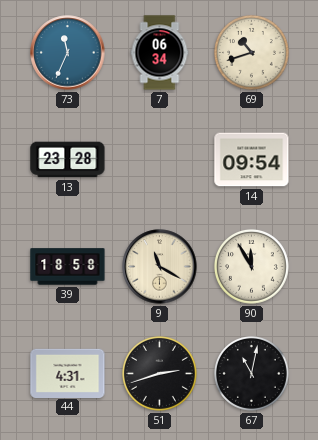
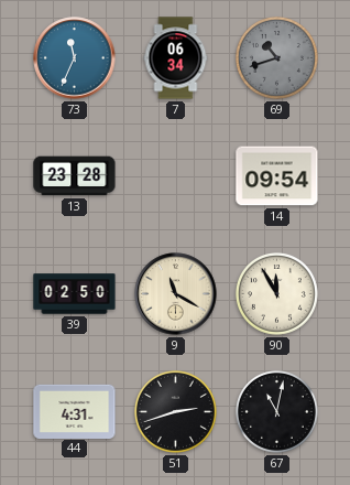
69 dial: cream -> grey (276, 57)
39: 18:58 -> 02:50 (75, 294)
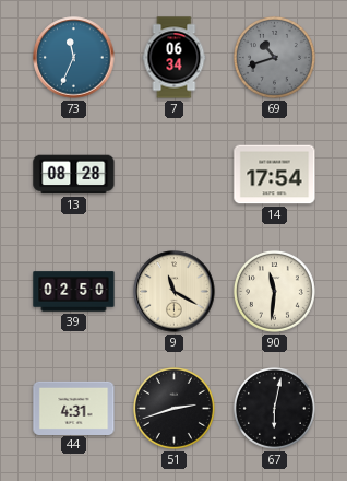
13: 23:28 -> 08:28 (74, 175)
14: 09:54 -> 17:54 (275, 175)
90: 11:55 -> 11:31 (274, 291)
67: 11:02 -> 6:02 (274, 408)
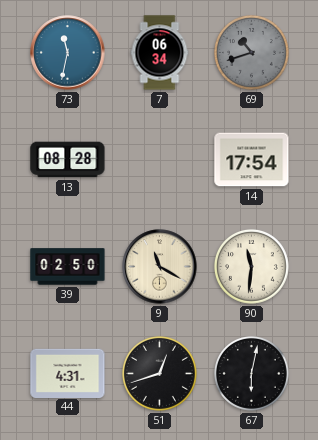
73: 11:34 -> 11:32 (68, 53)
51: 2:42 -> 12:42 (159, 373)
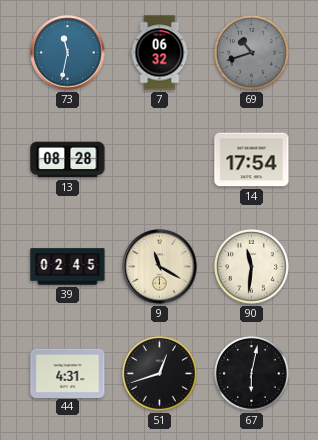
7: 06:34 -> 06:32 (160, 53)
39: 02:50 -> 02:45 (68, 267)
